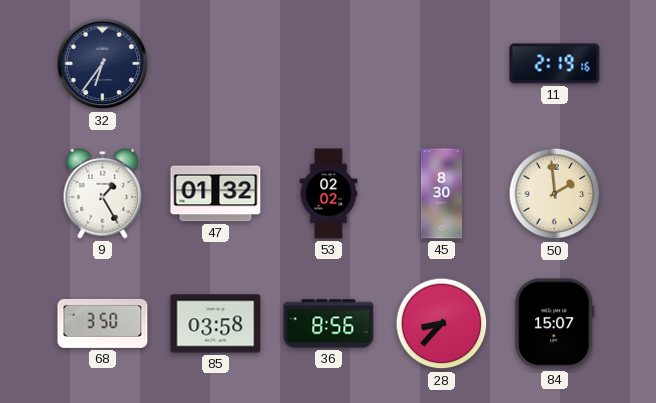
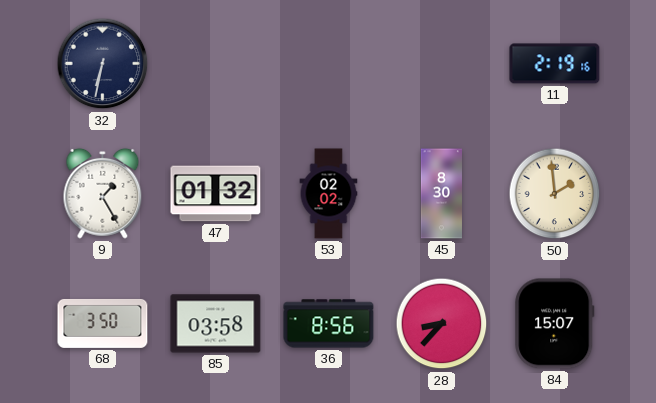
32: 6:36 -> 6:32 (103, 64)
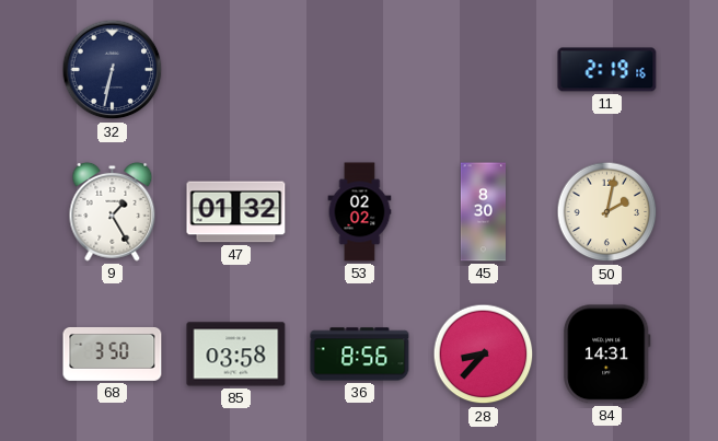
50: 1:59 -> 2:02 (607, 212)
84: 15:07 -> 14:31 (607, 355)
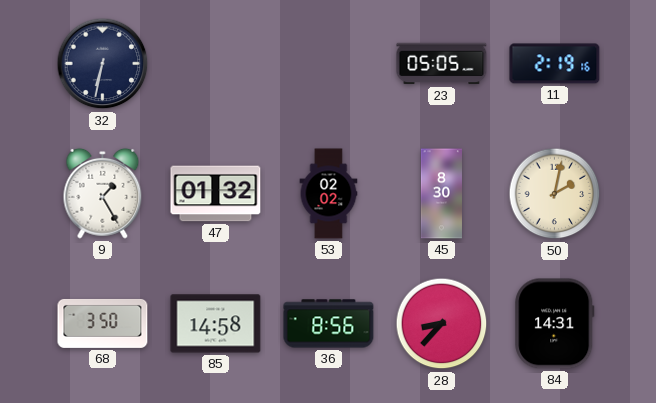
23: none -> 05:05 (442, 64)
85: 03:58 -> 14:58 (216, 324)
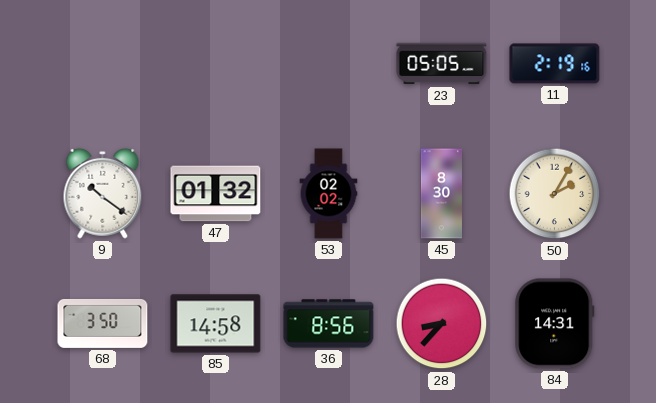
32: 6:32 -> none (103, 64)
9: 1:25 -> 10:21 (103, 193)
50: 2:02 -> 2:05 (555, 194)
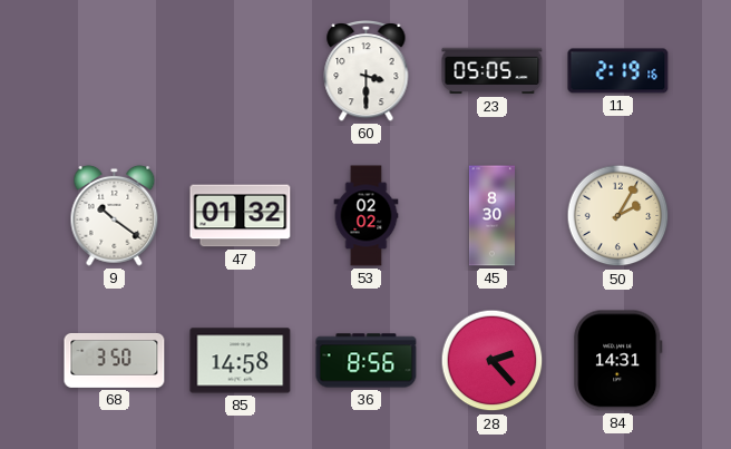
60: none -> 3:30 (367, 70)
28: 8:37 -> 2:23 (493, 361)
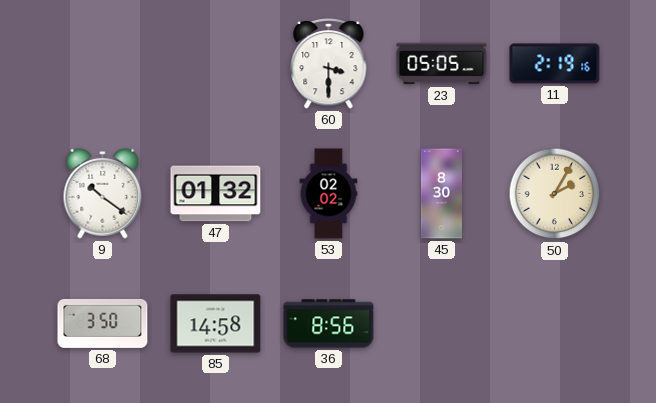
28: 2:23 -> none (493, 361)
84: 14:31 -> none (618, 361)
